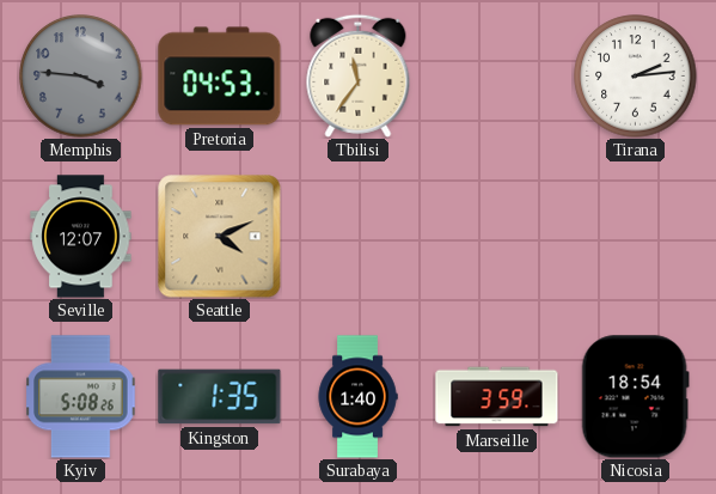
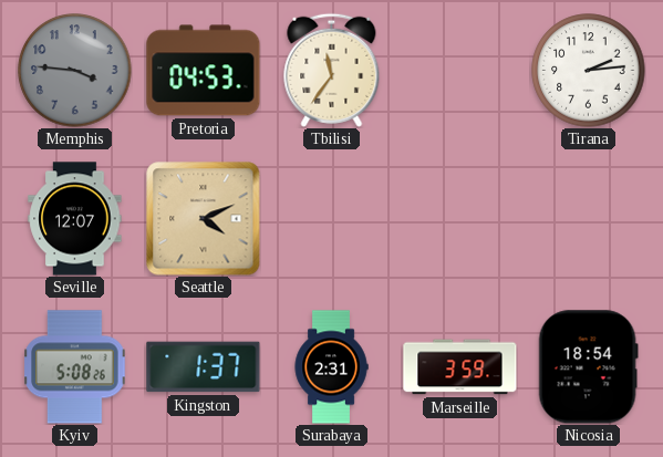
Kingston: 1:35 -> 1:37 (204, 367)
Surabaya: 1:40 -> 2:31 (331, 367)
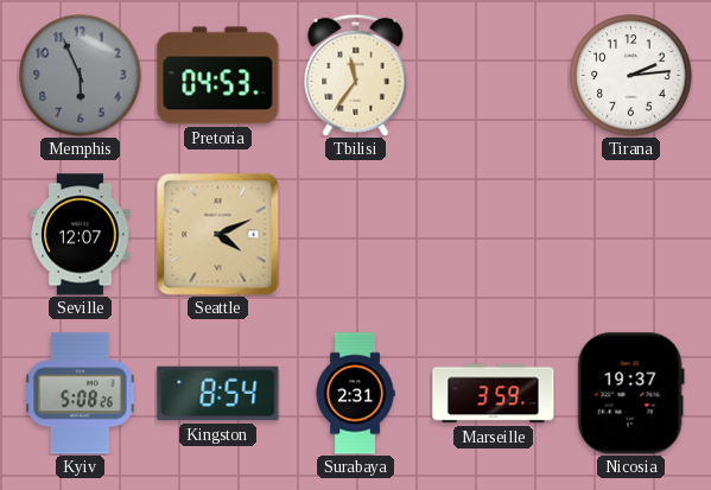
Memphis: 3:46 -> 5:56 (81, 76)
Kingston: 1:37 -> 8:54 (218, 394)
Nicosia: 18:54 -> 19:37 (630, 394)
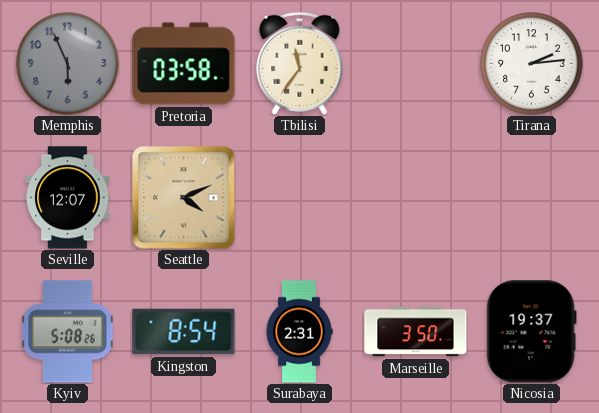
Pretoria: 04:53 -> 03:58 (184, 64)
Marseille: 3:59 -> 3:50 (416, 332)
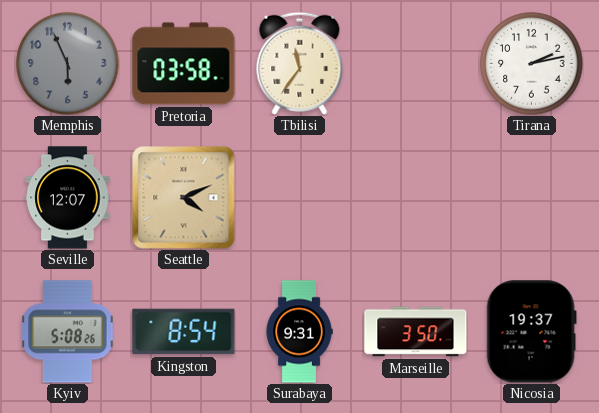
Tirana: 2:14 -> 2:13 (532, 64)
Surabaya: 2:31 -> 9:31 (299, 332)
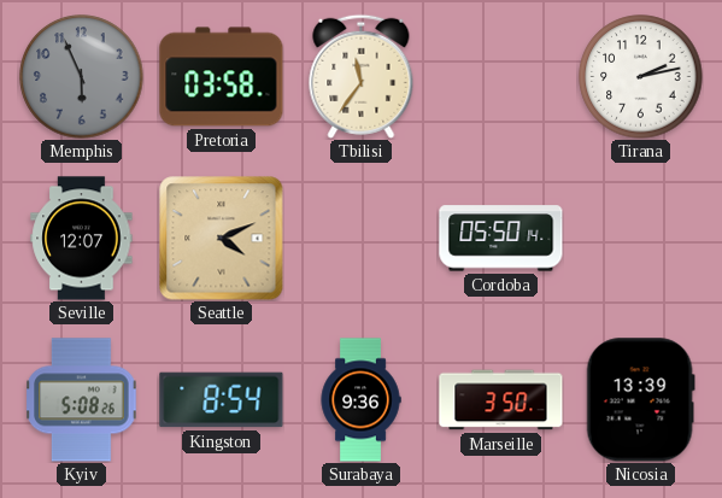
Cordoba: none -> 05:50 (501, 239)
Surabaya: 9:31 -> 9:36 (360, 400)
Nicosia: 19:37 -> 13:39 (640, 400)
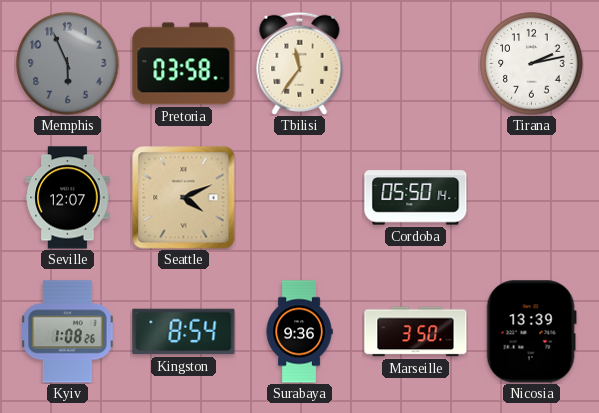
Kyiv: 5:08 -> 1:08 (68, 332)
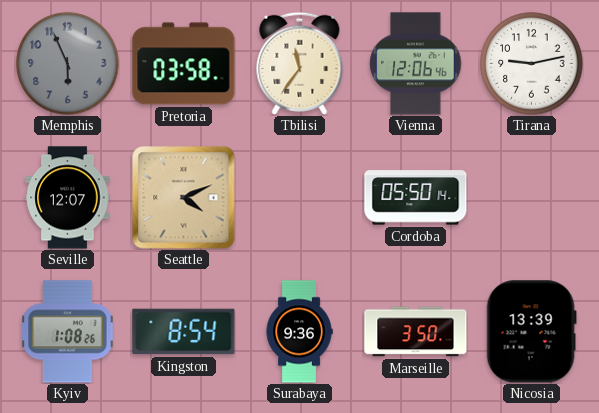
Vienna: none -> 12:06 (416, 64)
Tirana: 2:13 -> 9:13 (532, 64)
